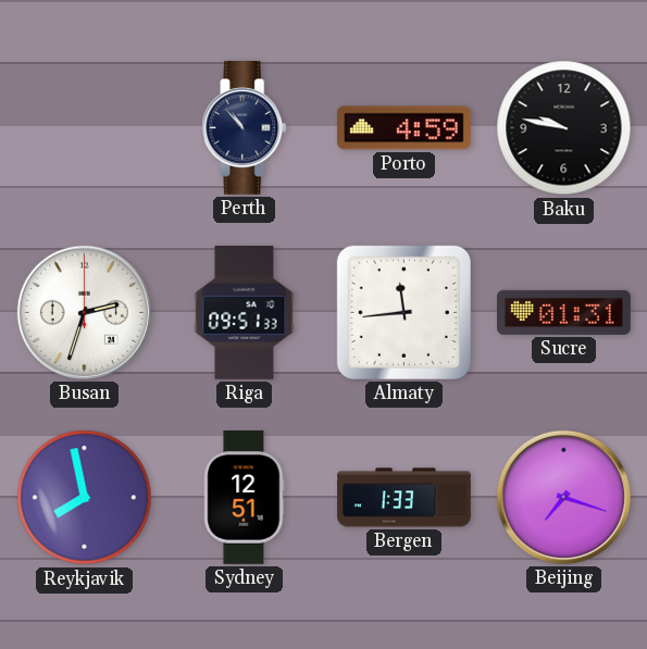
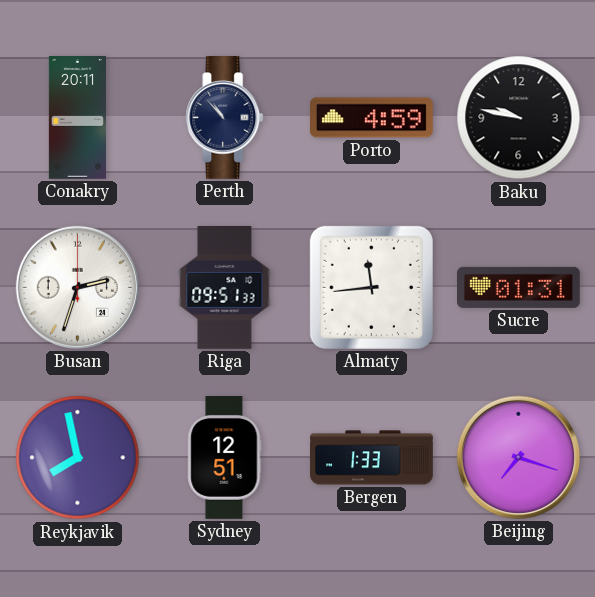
Conakry: none -> 20:11 (77, 118)
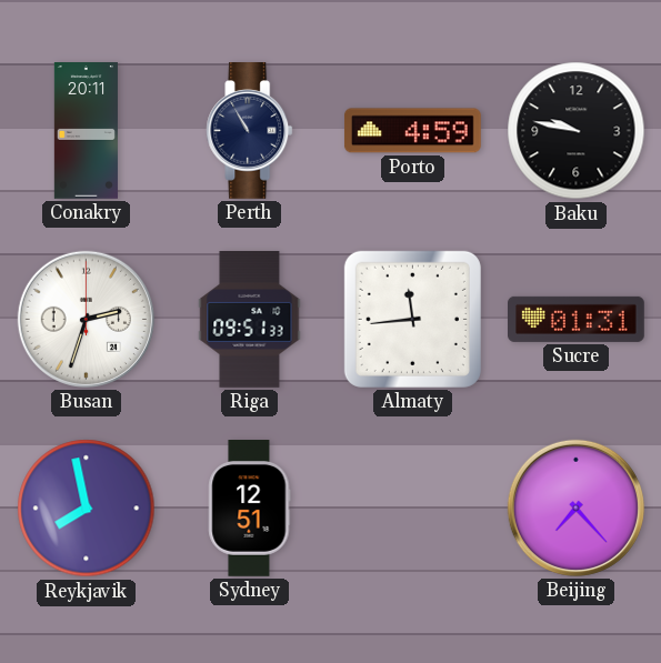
Perth: 10:53 -> 10:55 (250, 131)
Bergen: 1:33 -> none (372, 458)
Beijing: 7:18 -> 7:23 (575, 508)
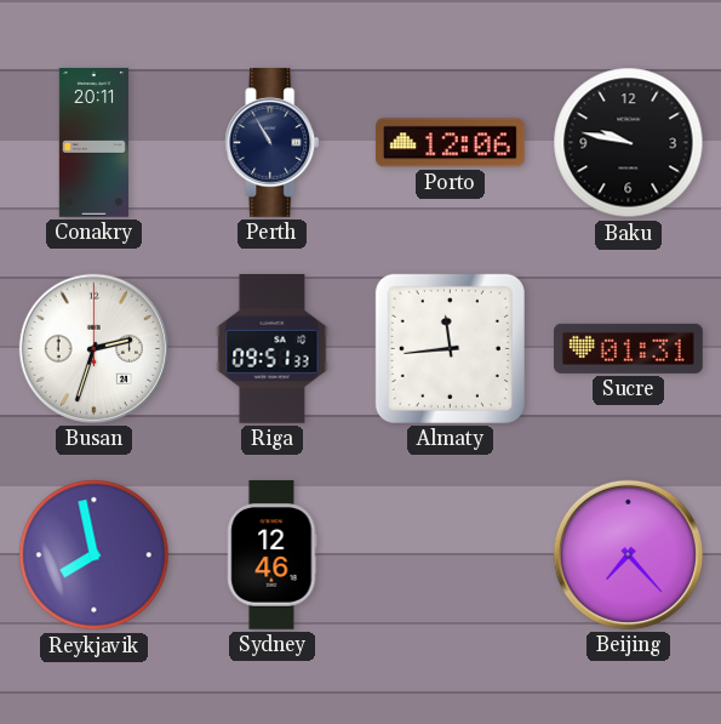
Porto: 4:59 -> 12:06 (450, 143)
Sydney: 12:51 -> 12:46 (273, 555)
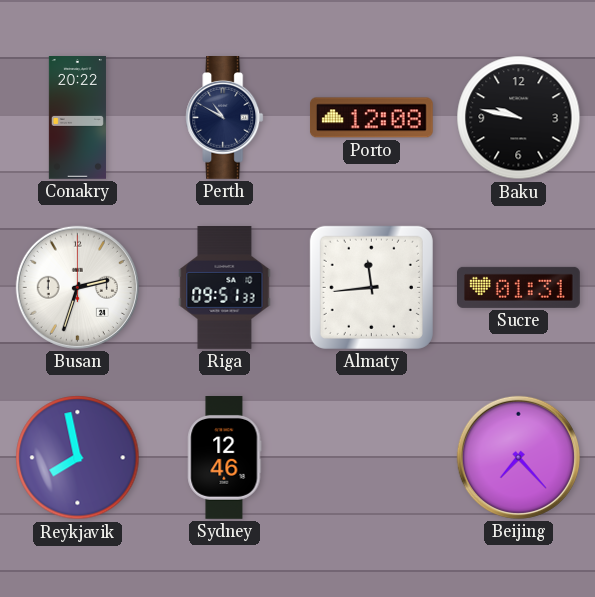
Conakry: 20:11 -> 20:22 (77, 118)
Perth: 10:55 -> 10:50 (225, 118)
Porto: 12:06 -> 12:08 (371, 118)
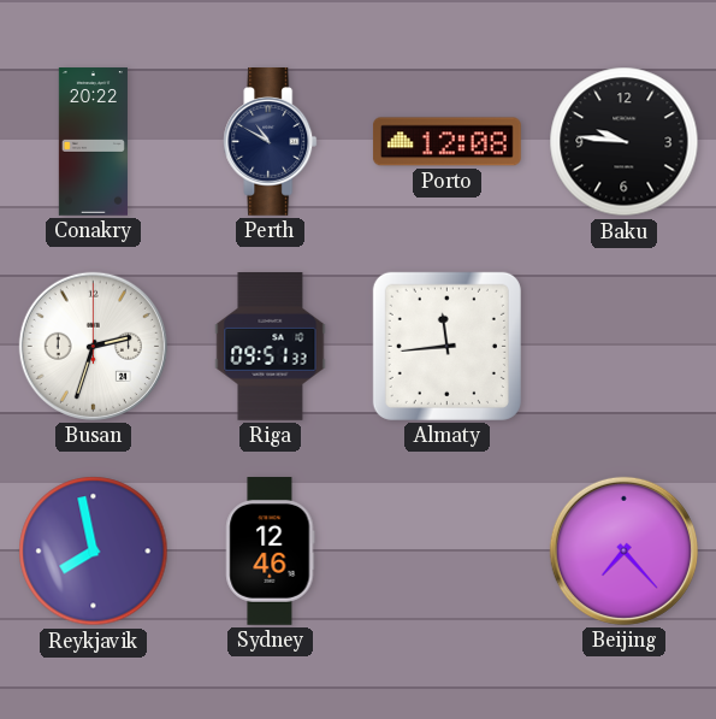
Baku: 9:47 -> 9:46 (625, 142)
Sucre: 01:31 -> none (519, 287)
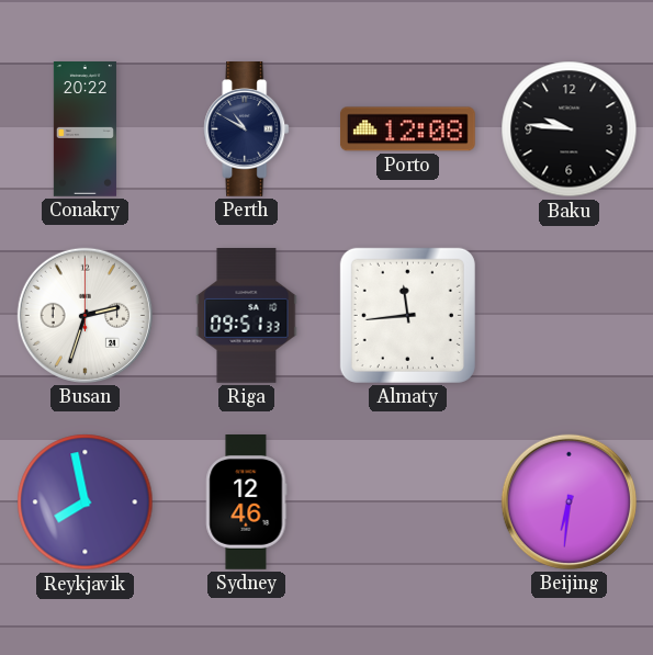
Beijing: 7:23 -> 6:31 (568, 501)
